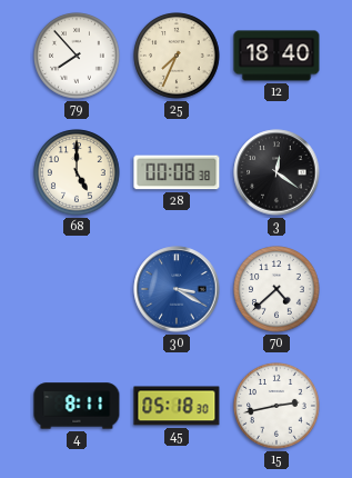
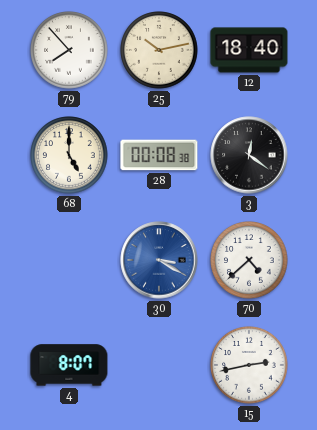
25: 7:34 -> 10:13 (159, 50)
4: 8:11 -> 8:07 (69, 365)
45: 05:18 -> none (177, 406)
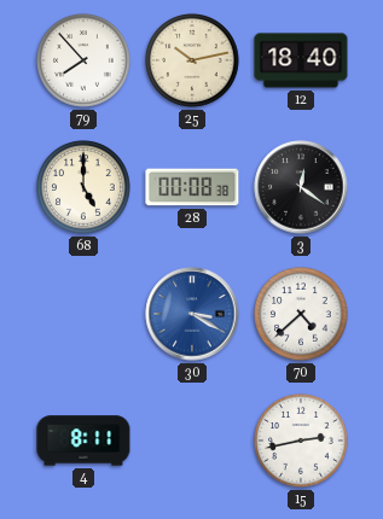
4: 8:07 -> 8:11 (83, 441)
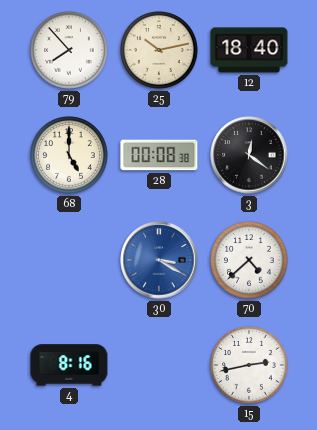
4: 8:11 -> 8:16 (69, 365)
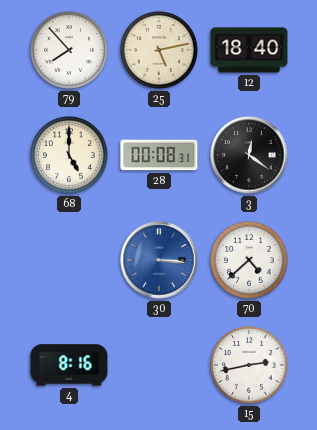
25: 10:13 -> 5:13 (159, 50)
28: 00:08:38 -> 00:08:31 (159, 155)
30: 3:20 -> 3:16 (159, 260)
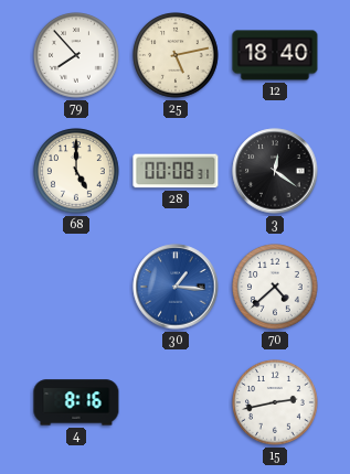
30: 3:16 -> 1:16 (176, 287)
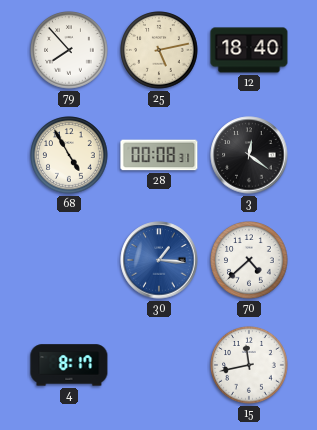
68: 5:00 -> 4:55 (69, 155)
4: 8:16 -> 8:17 (69, 365)
15: 2:43 -> 11:43 (249, 365)
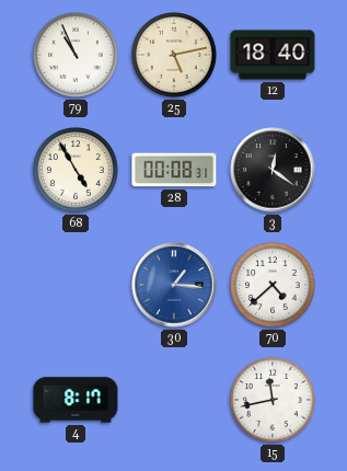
79: 7:53 -> 10:56 (76, 55)
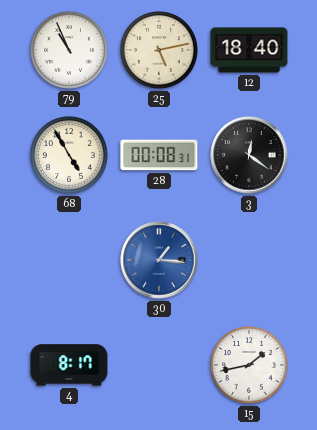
70: 4:38 -> none (273, 285)
15: 11:43 -> 1:43 (249, 365)
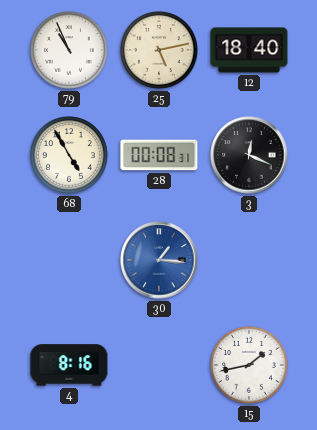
3: 12:21 -> 12:19 (249, 155)
4: 8:17 -> 8:16 (69, 365)
